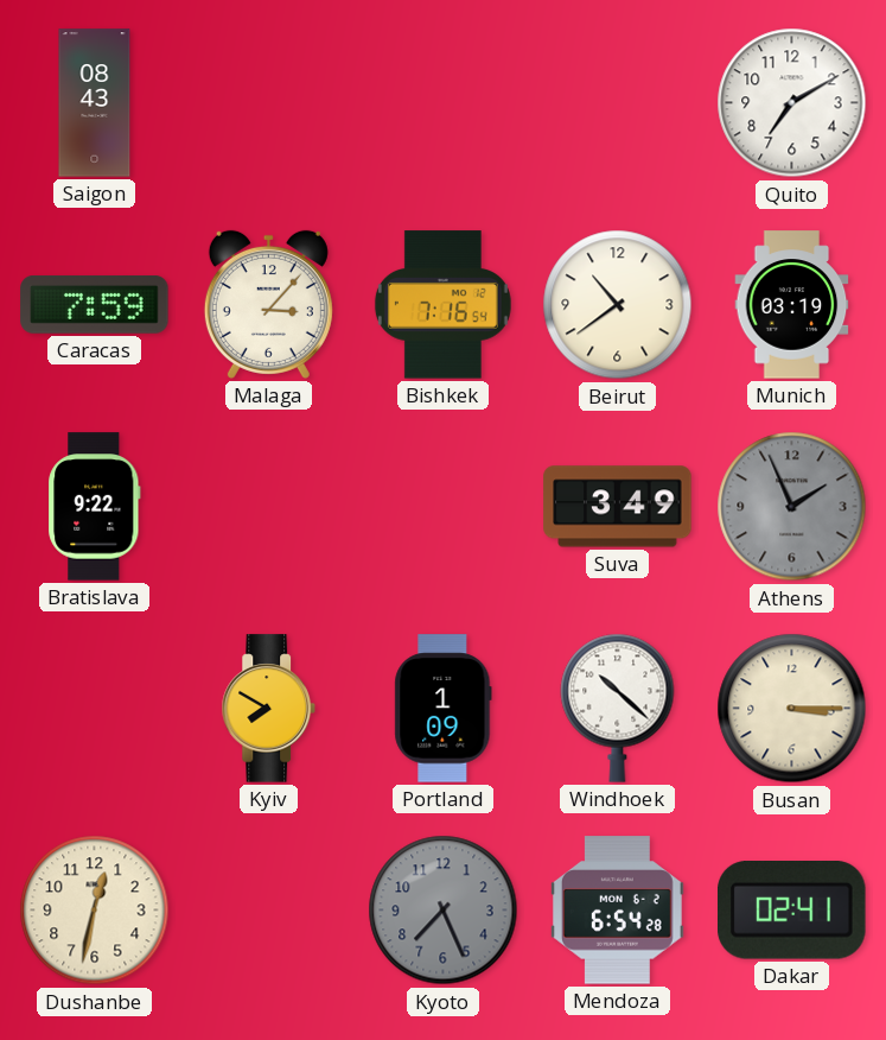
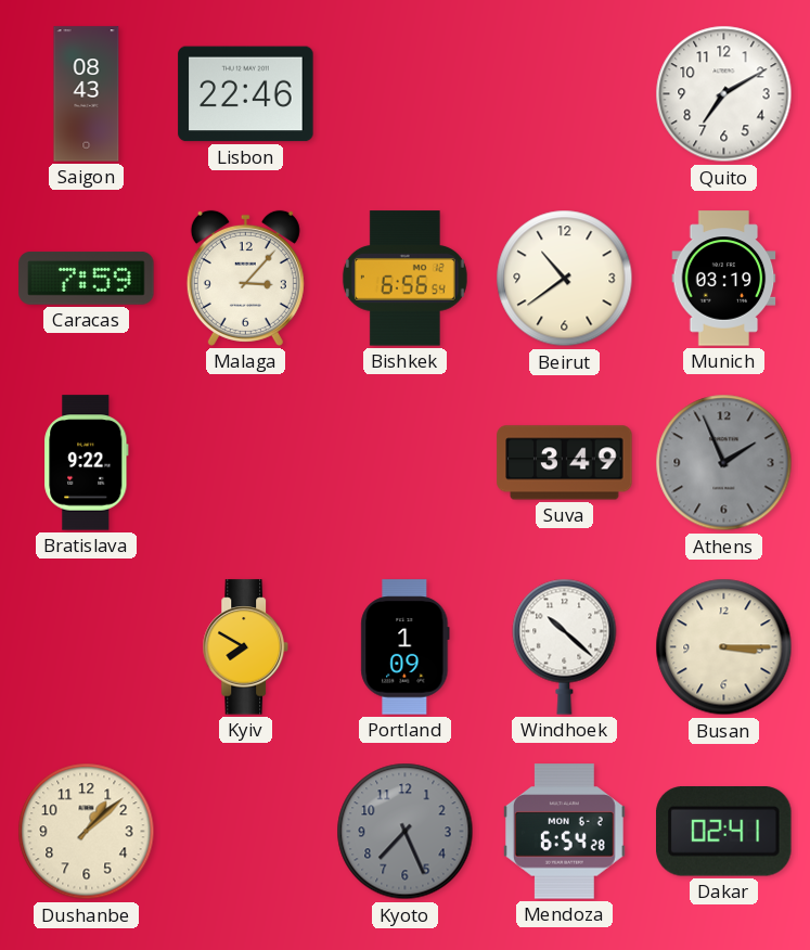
Lisbon: none -> 22:46 (246, 94)
Bishkek: 7:16 -> 6:56 (404, 279)
Dushanbe: 12:32 -> 1:08 (87, 832)
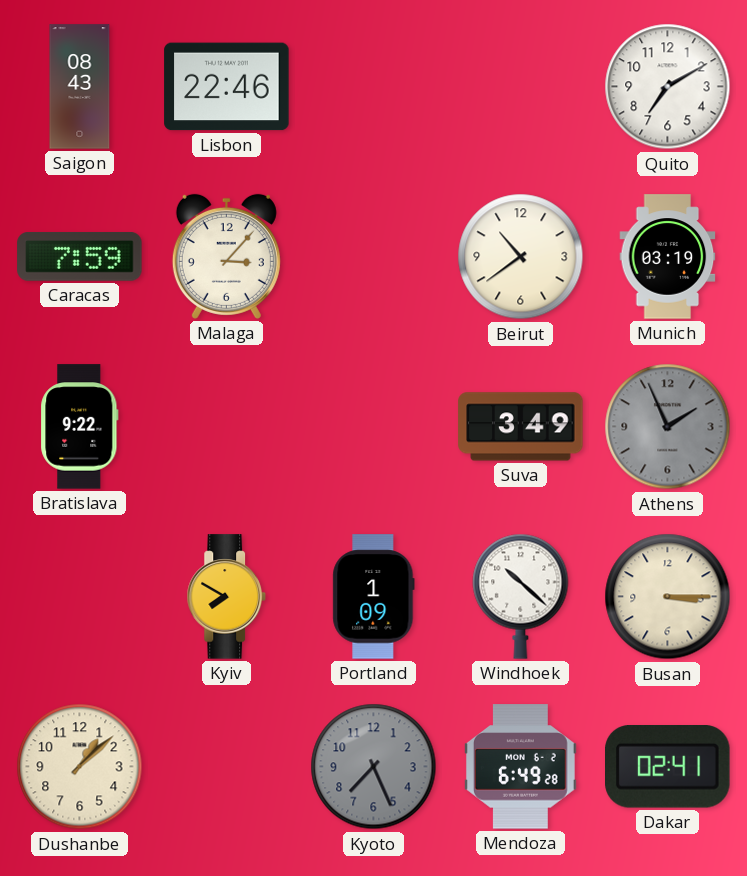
Bishkek: 6:56 -> none (404, 279)
Mendoza: 6:54 -> 6:49 (520, 767)
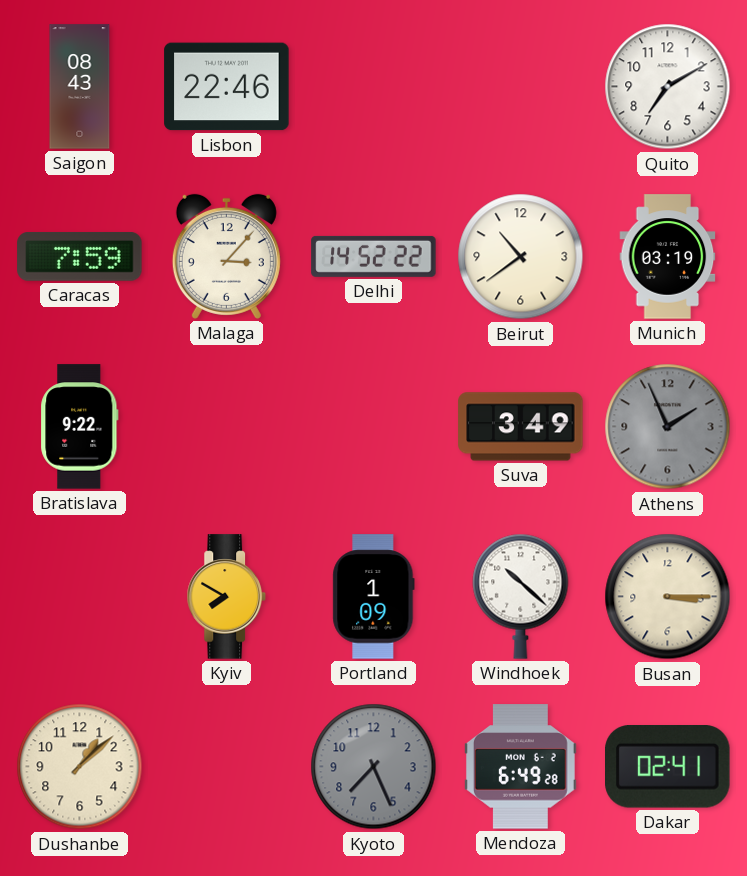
Delhi: none -> 14:52 (374, 256)
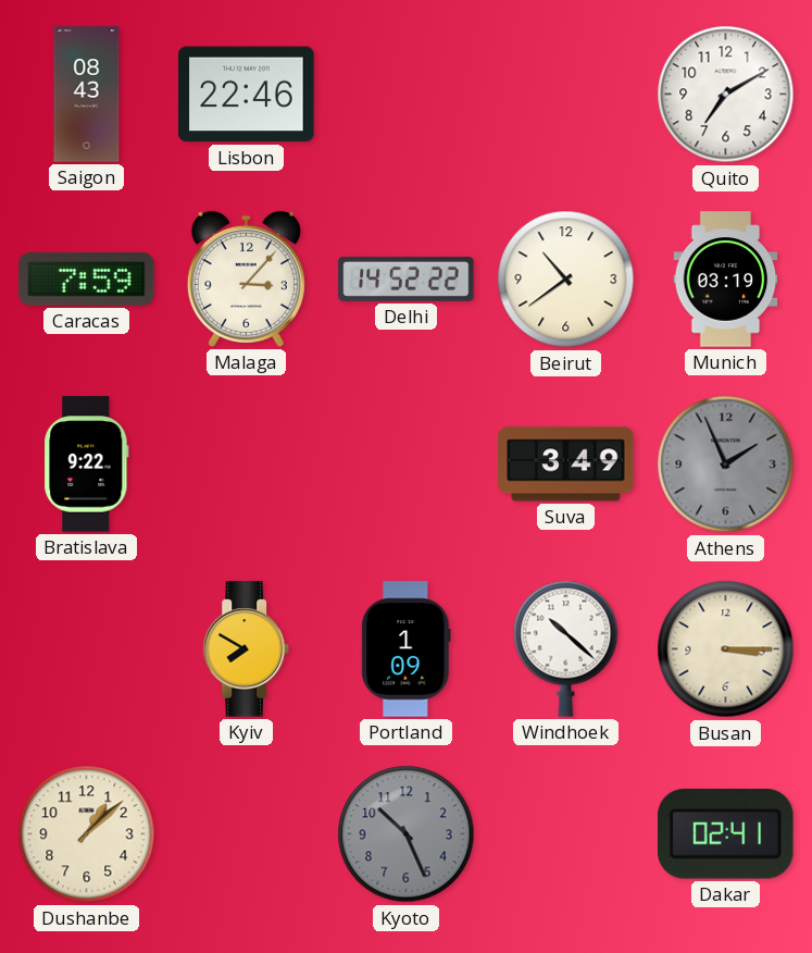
Kyoto: 7:26 -> 10:26 (407, 834)
Mendoza: 6:49 -> none (520, 767)
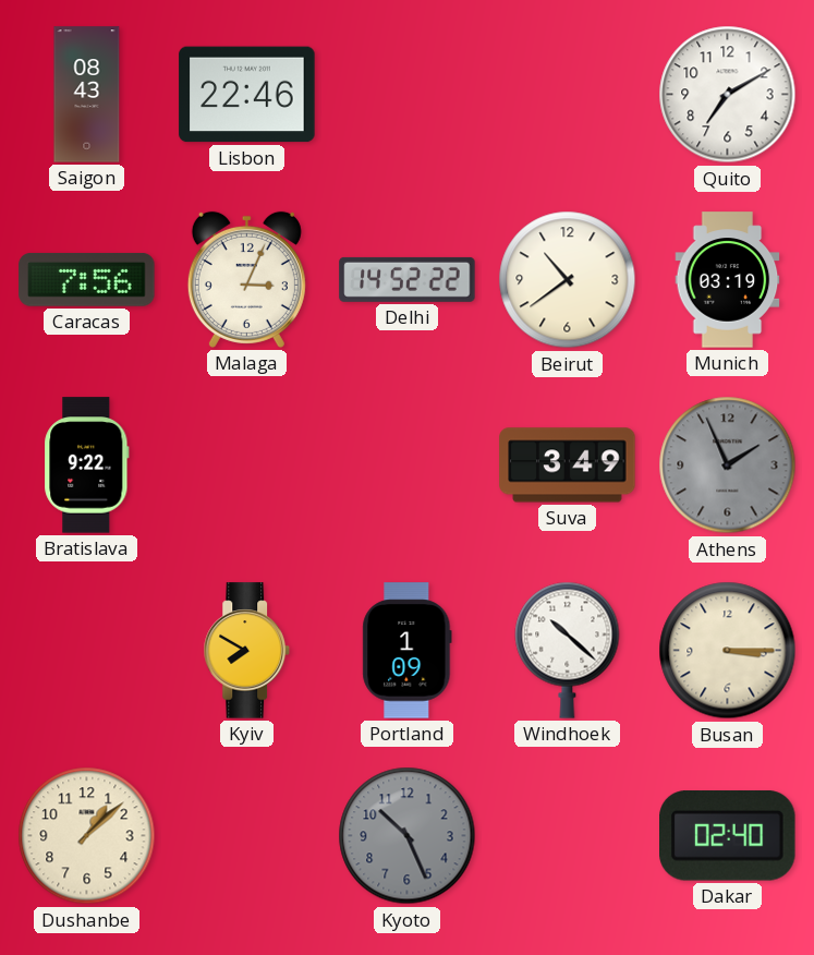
Caracas: 7:59 -> 7:56 (87, 280)
Malaga: 3:07 -> 3:04 (246, 279)
Dakar: 02:41 -> 02:40 (728, 836)
